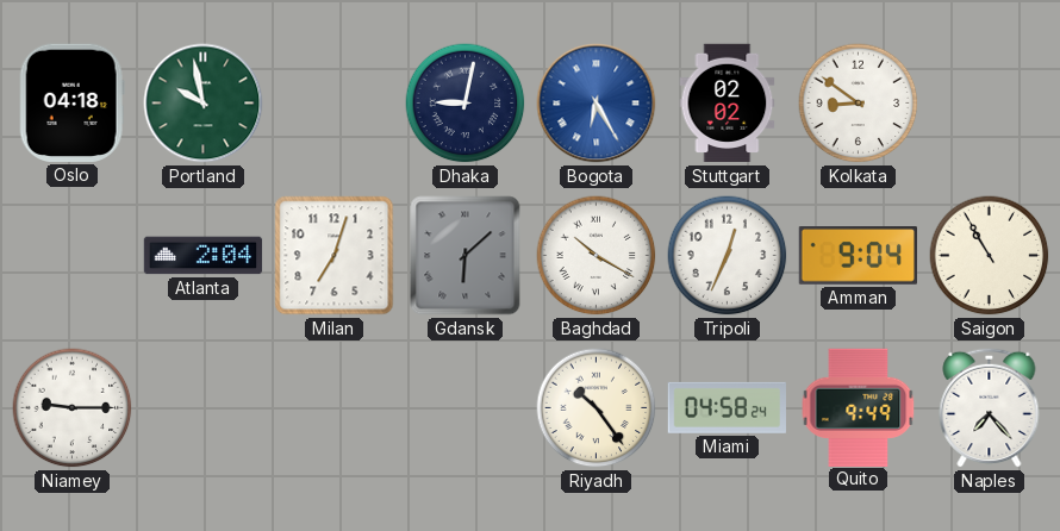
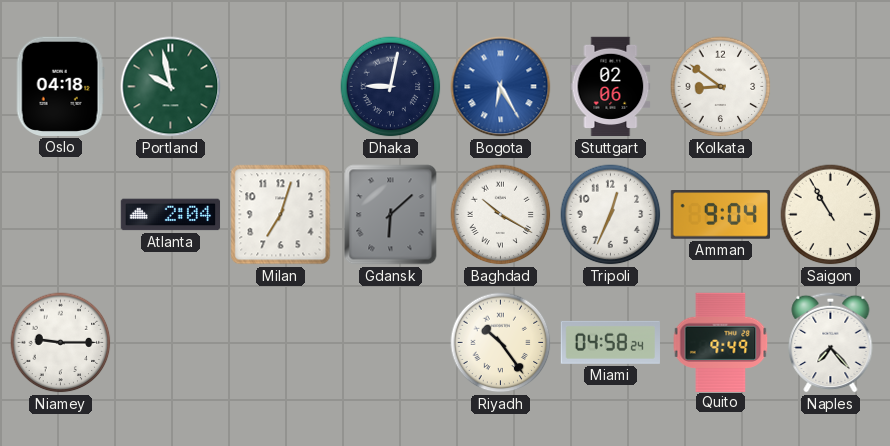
Stuttgart: 02:02 -> 02:06 (611, 87)
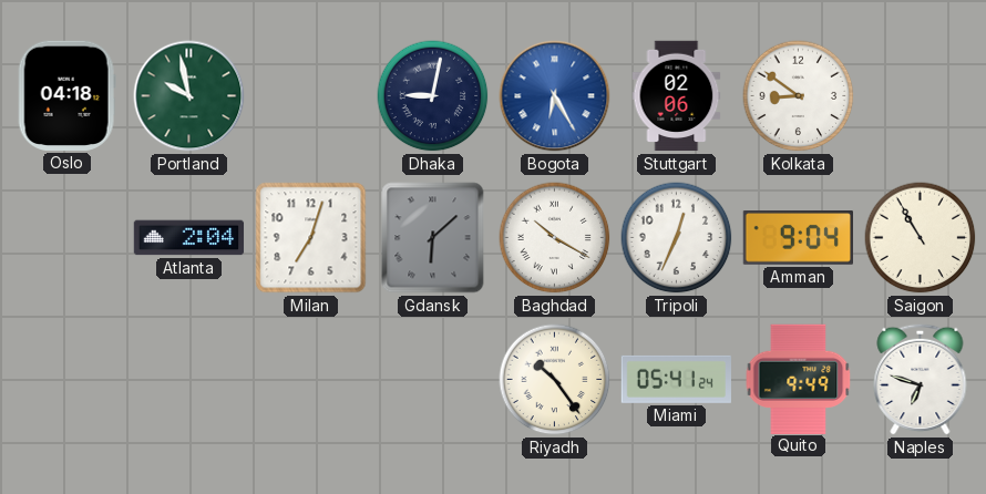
Niamey: 9:15 -> none (61, 343)
Miami: 04:58 -> 05:41 (676, 379)
Naples: 7:23 -> 6:48 (921, 379)
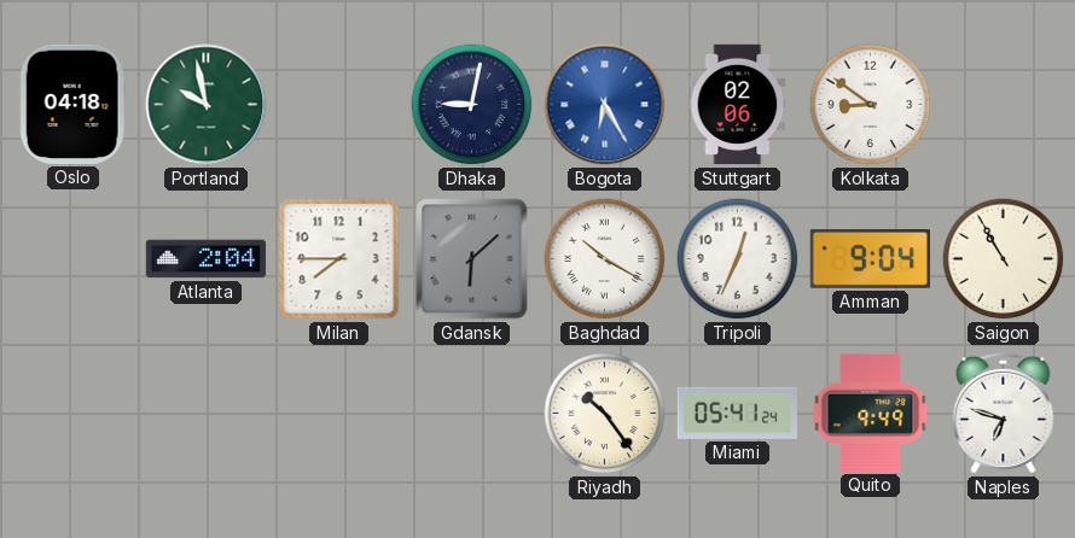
Milan: 7:03 -> 7:45 (339, 259)
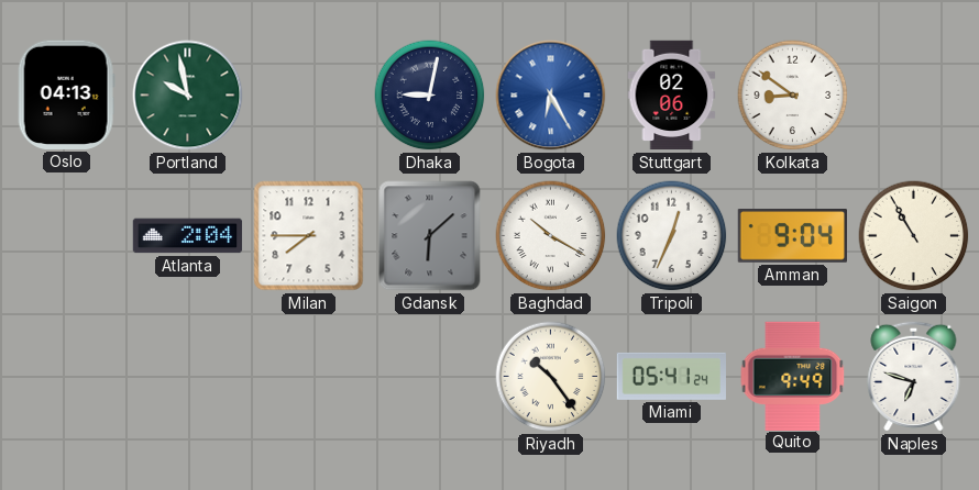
Oslo: 04:18 -> 04:13 (66, 94)
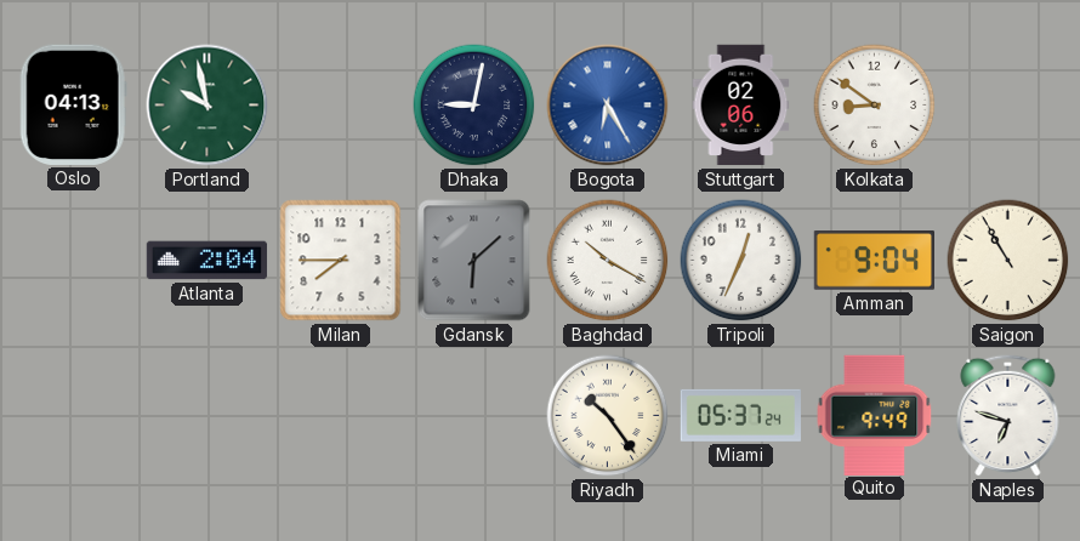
Miami: 05:41 -> 05:37 (740, 415)
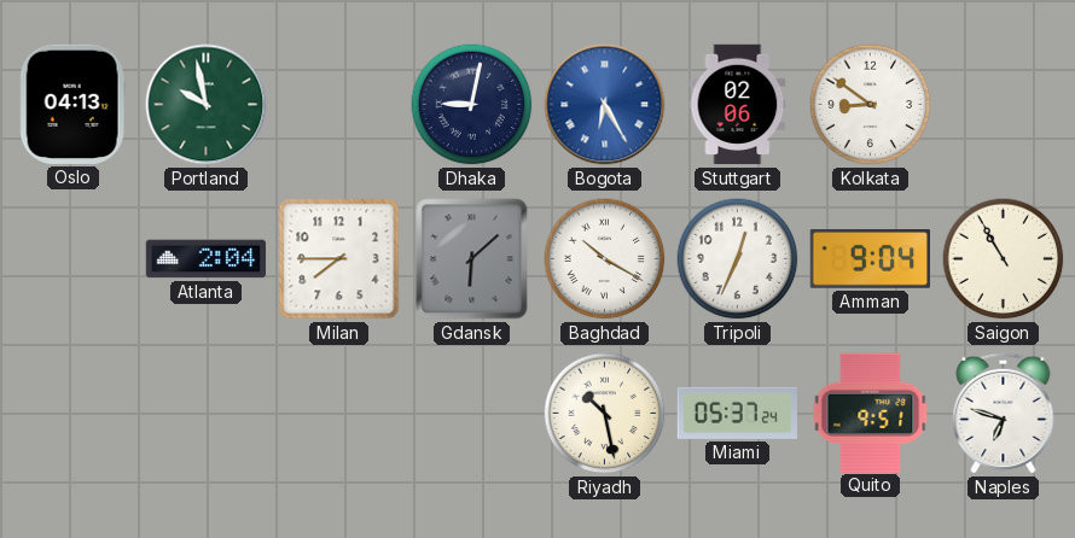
Riyadh: 10:24 -> 10:28 (605, 414)
Quito: 9:49 -> 9:51 (871, 413)
